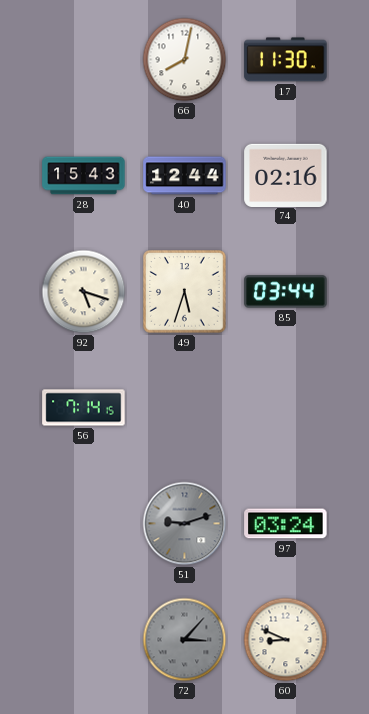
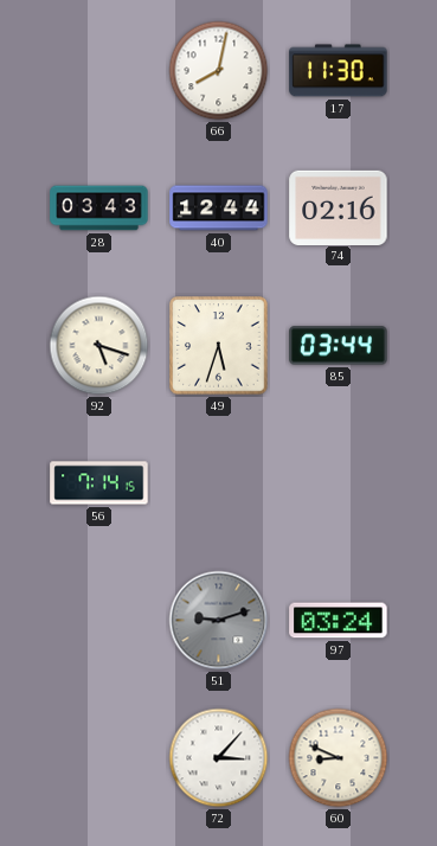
28: 15:43 -> 03:43 (99, 209)
72 dial: grey -> white (219, 758)
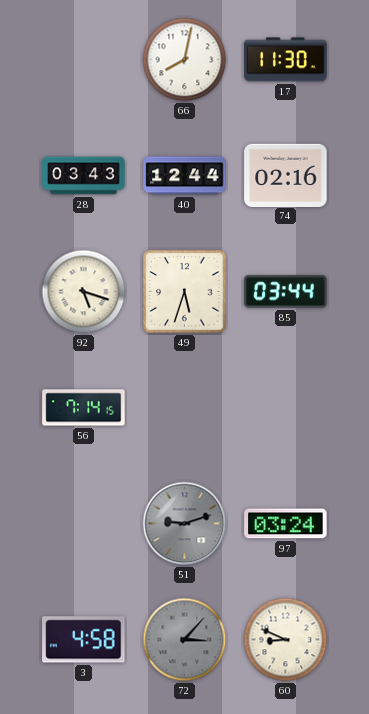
3: none -> 4:58 (84, 640)
72 dial: white -> grey (185, 640)
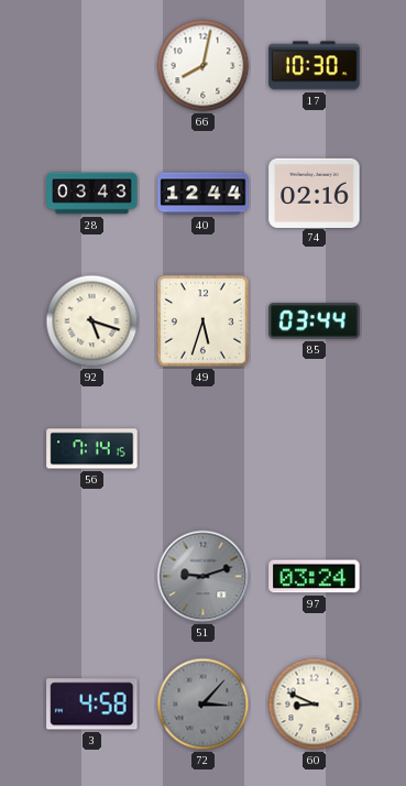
17: 11:30 -> 10:30 (315, 66)
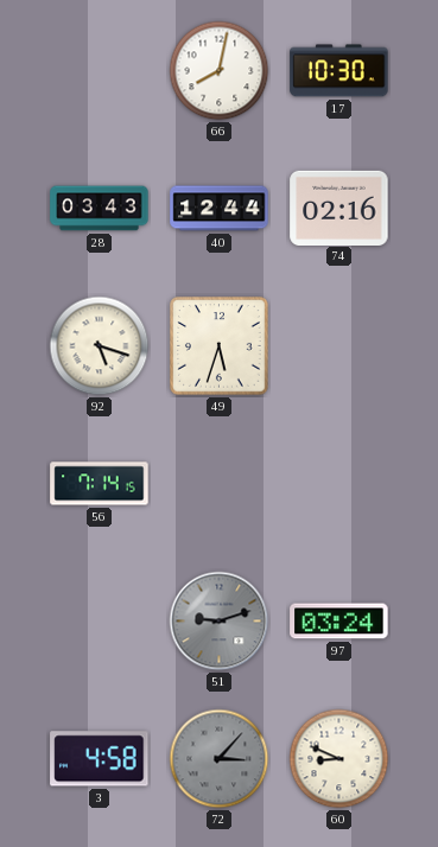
85: 03:44 -> none (315, 321)
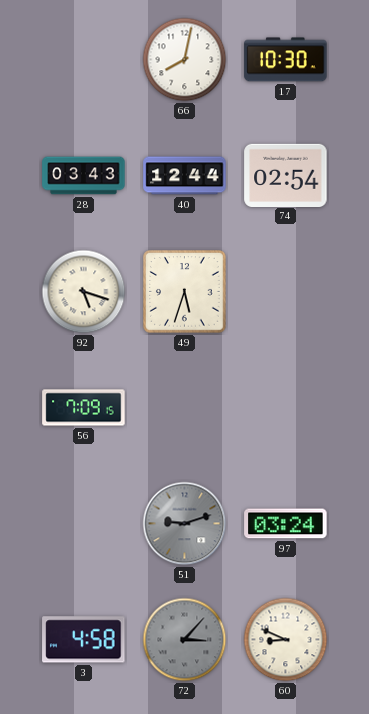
74: 02:16 -> 02:54 (286, 175)
56: 7:14 -> 7:09 (84, 408)
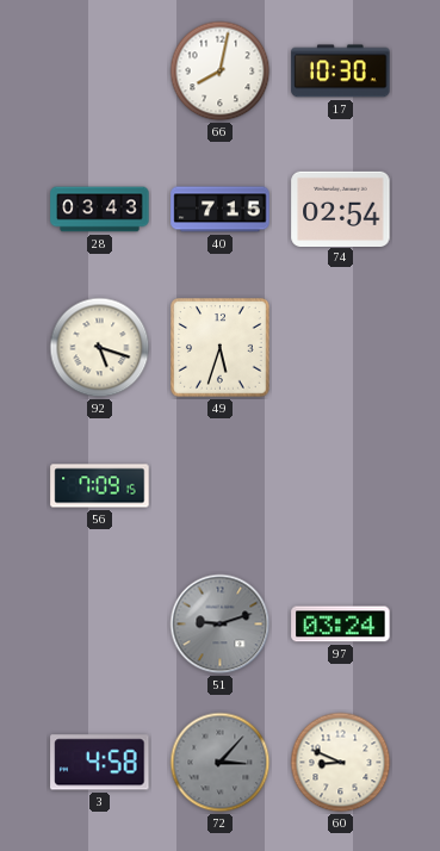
40: 12:44 -> 7:15 (221, 210)
